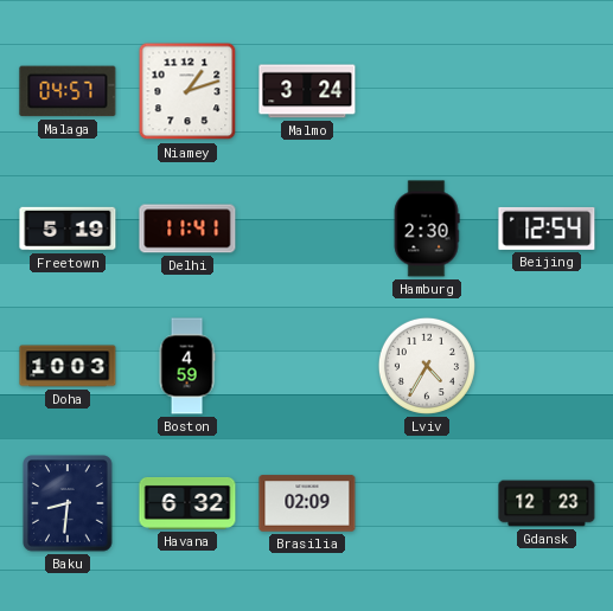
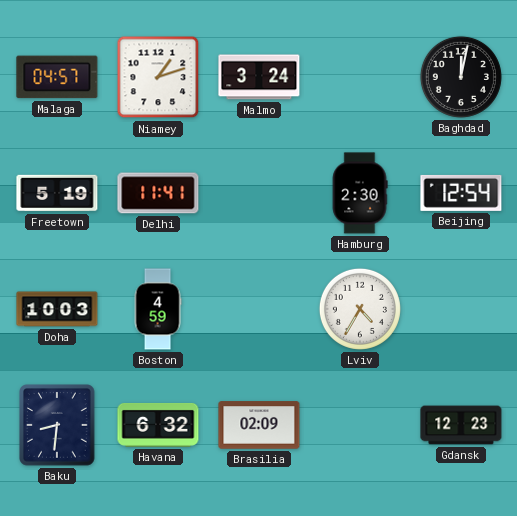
Baghdad: none -> 12:02 (461, 77)
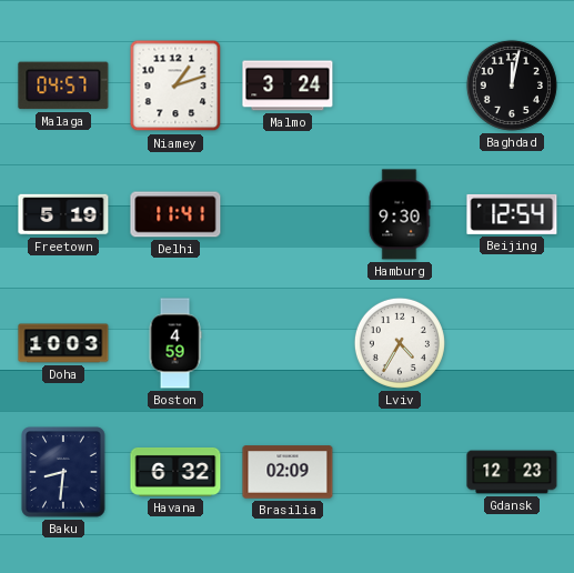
Hamburg: 2:30 -> 9:30 (400, 214)
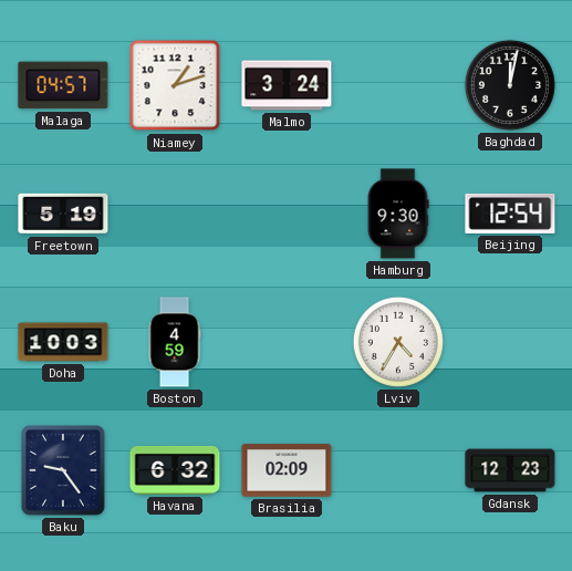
Delhi: 11:41 -> none (175, 214)
Baku: 8:31 -> 9:24 (63, 470)
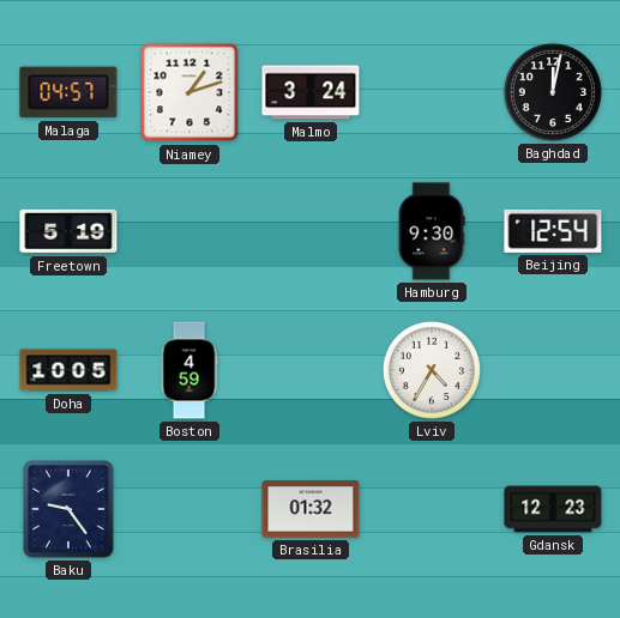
Doha: 10:03 -> 10:05 (68, 370)
Havana: 6:32 -> none (175, 470)
Brasilia: 02:09 -> 01:32 (311, 509)
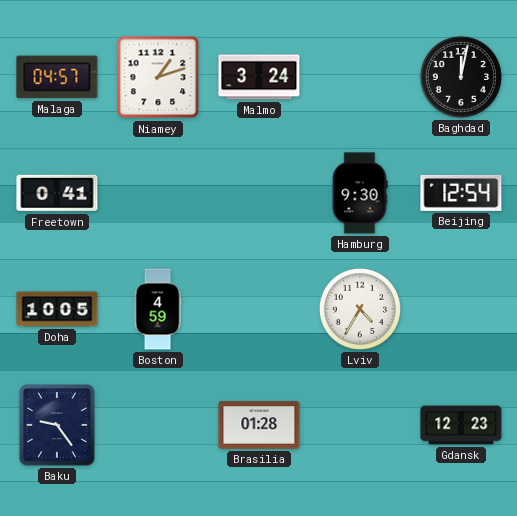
Freetown: 5:19 -> 0:41 (57, 193)
Brasilia: 01:32 -> 01:28 (259, 425)
